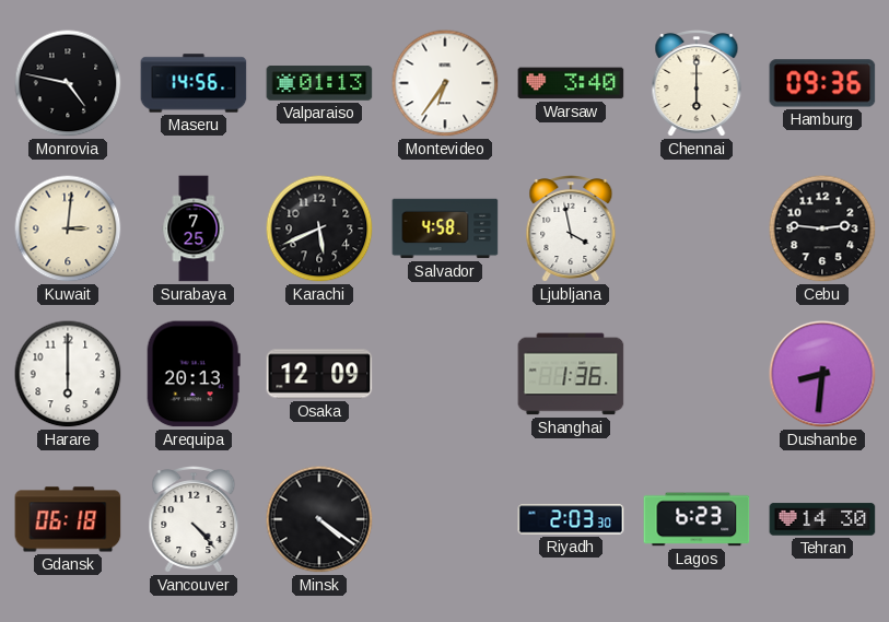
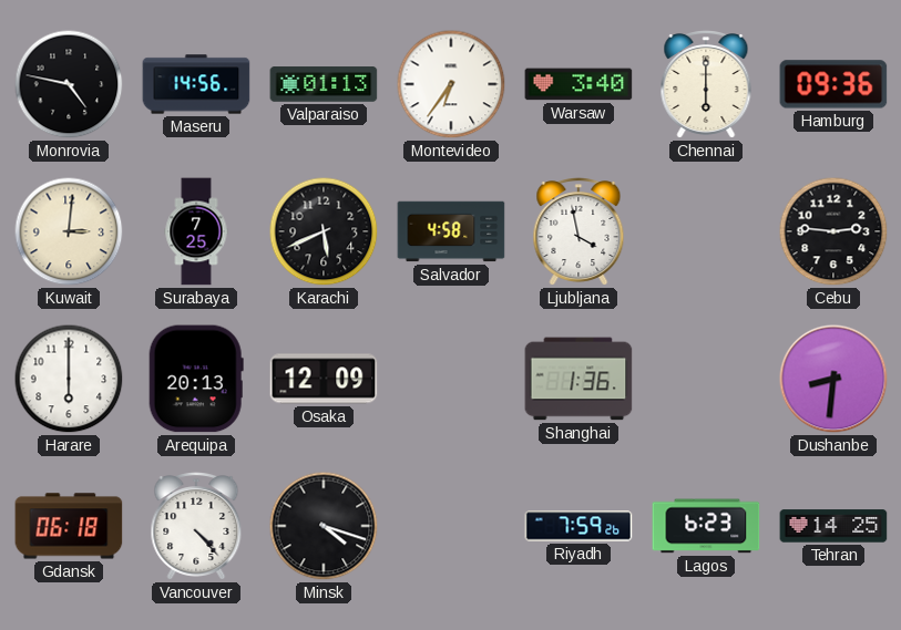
Minsk: 4:21 -> 4:18 (324, 526)
Riyadh: 2:03 -> 7:59 (579, 526)
Tehran: 14:30 -> 14:25 (833, 526)
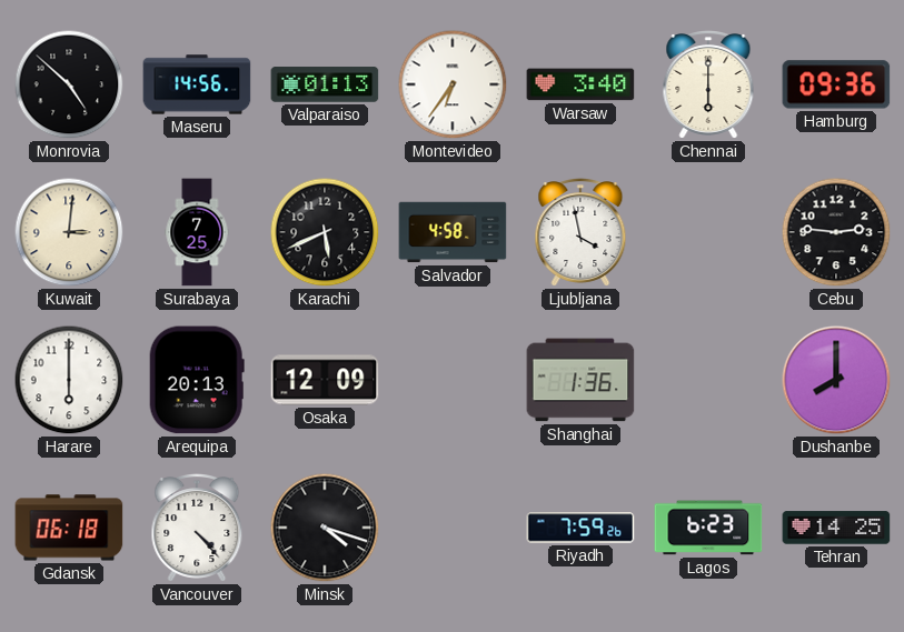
Monrovia: 4:47 -> 4:52 (69, 84)
Dushanbe: 8:31 -> 8:00 (836, 380)
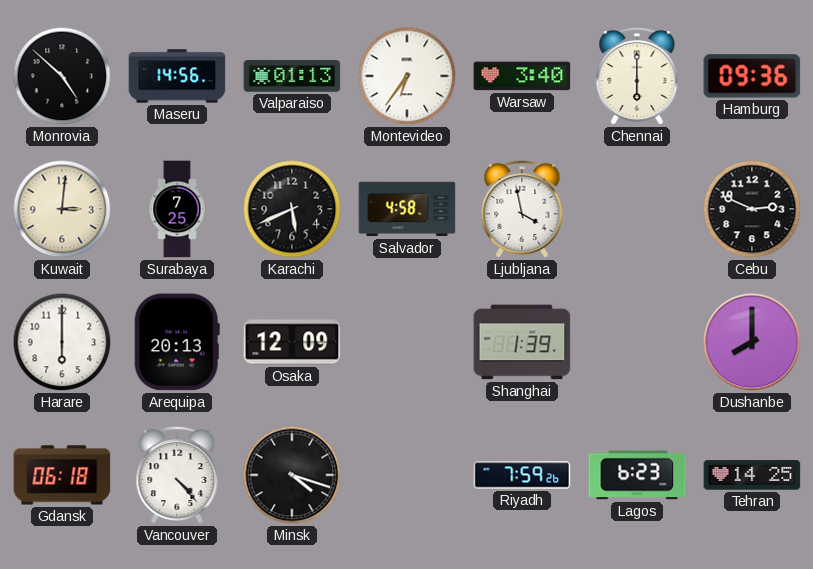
Cebu: 2:46 -> 2:49 (752, 209)
Shanghai: 1:36 -> 1:39 (522, 342)
